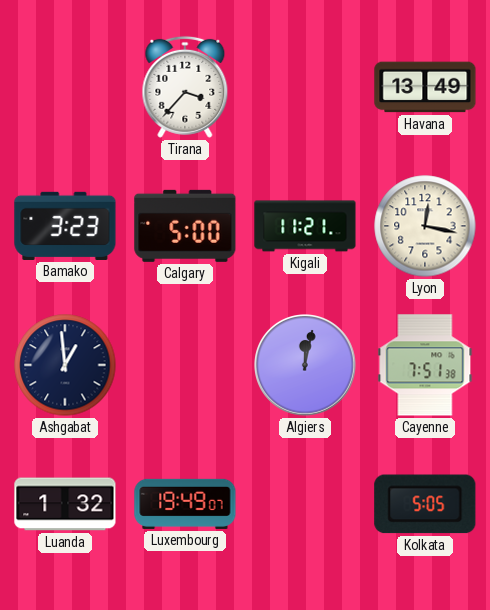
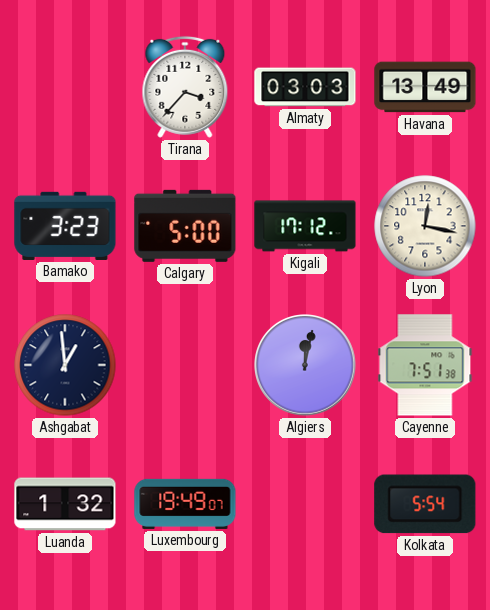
Almaty: none -> 03:03 (305, 87)
Kigali: 11:21 -> 17:12 (305, 226)
Kolkata: 5:05 -> 5:54 (425, 504)
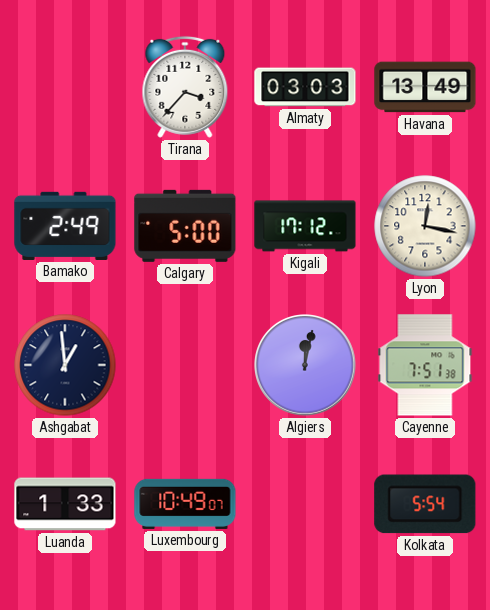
Bamako: 3:23 -> 2:49 (65, 226)
Luanda: 1:32 -> 1:33 (65, 504)
Luxembourg: 19:49 -> 10:49 (185, 504)
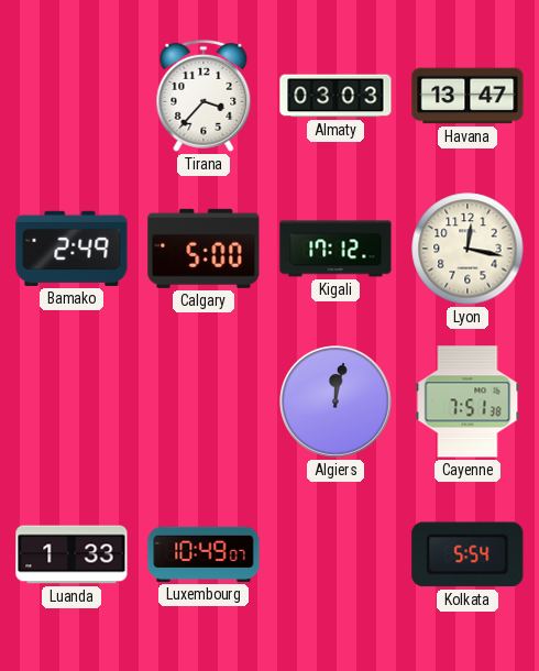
Havana: 13:49 -> 13:47 (468, 96)
Ashgabat: 12:59 -> none (65, 365)
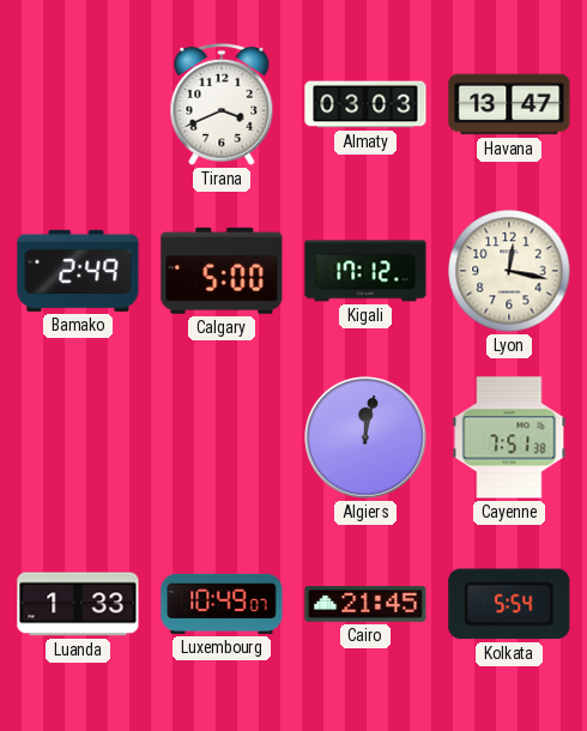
Tirana: 3:37 -> 3:41 (222, 104)
Cairo: none -> 21:45 (365, 605)
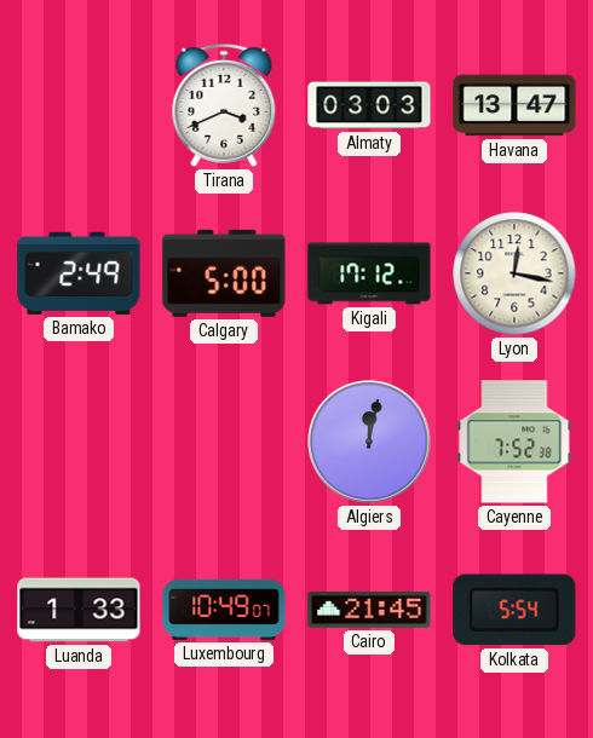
Cayenne: 7:51 -> 7:52 (514, 442)
